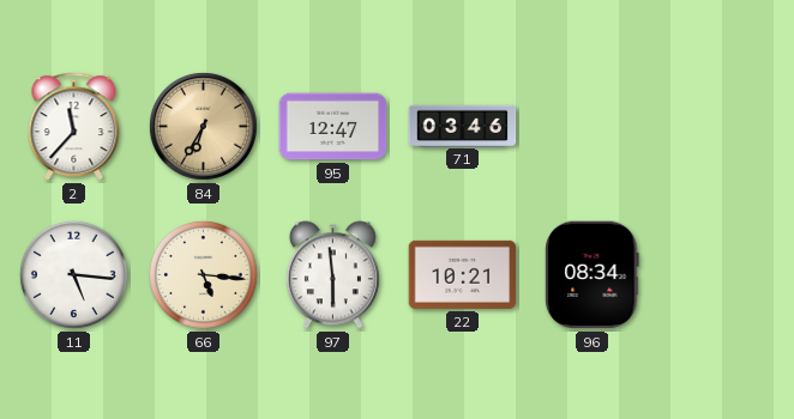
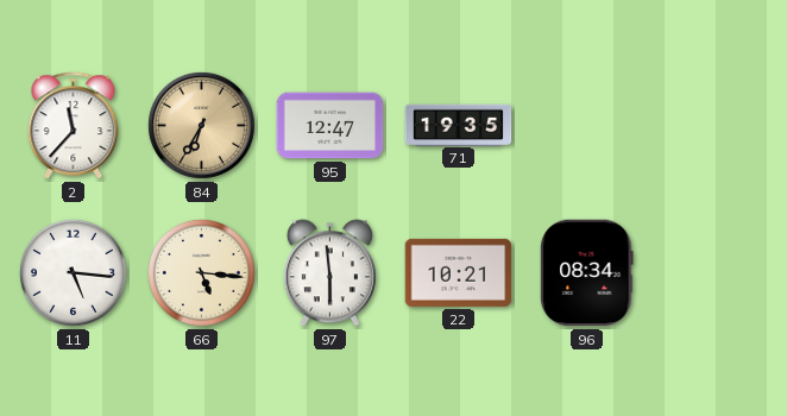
71: 03:46 -> 19:35 (459, 125)
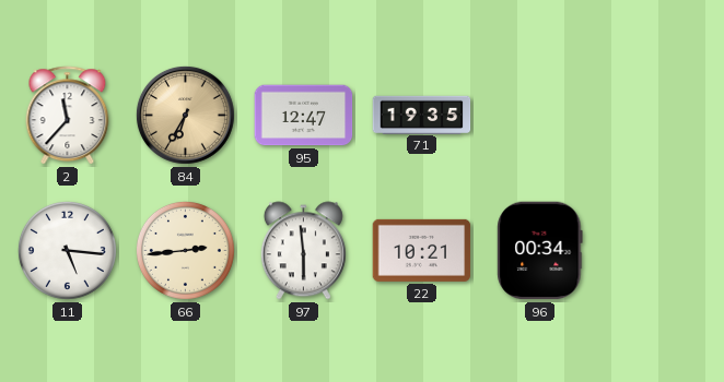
66: 5:16 -> 2:44 (185, 250)
96: 08:34 -> 00:34 (540, 251)
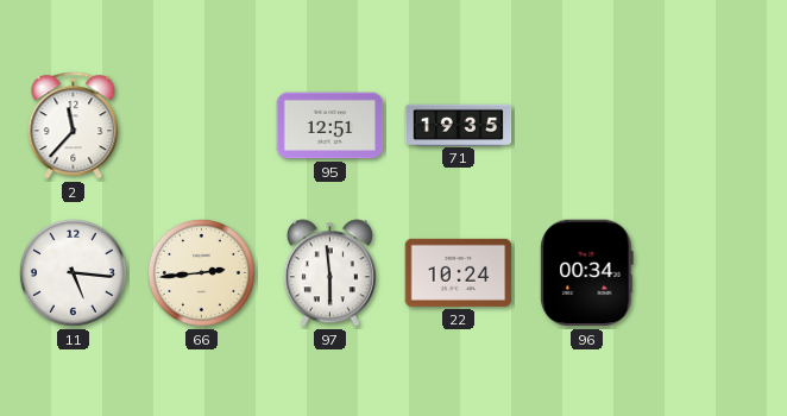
84: 6:35 -> none (185, 115)
95: 12:47 -> 12:51 (330, 126)
22: 10:21 -> 10:24 (459, 272)
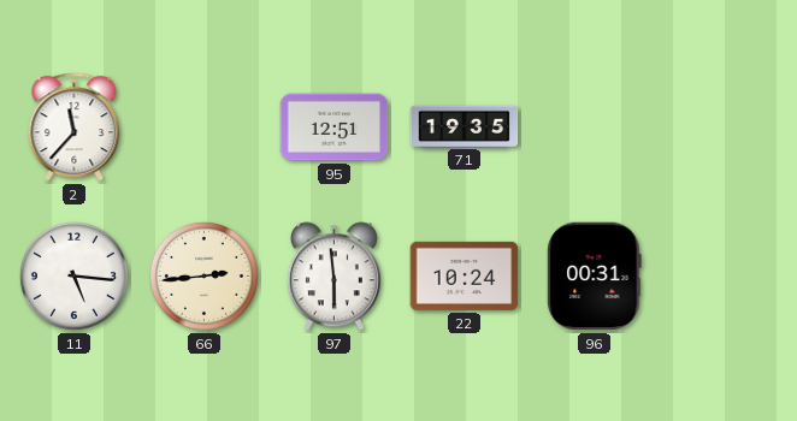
96: 00:34 -> 00:31 (595, 277)
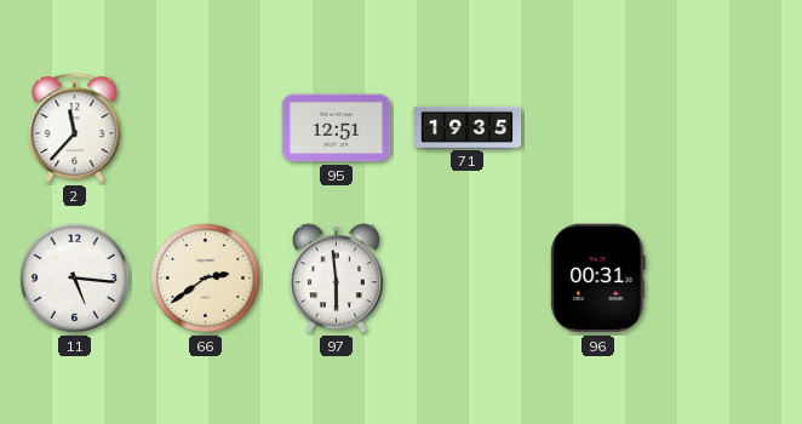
66: 2:44 -> 2:39 (205, 277)
22: 10:24 -> none (465, 275)
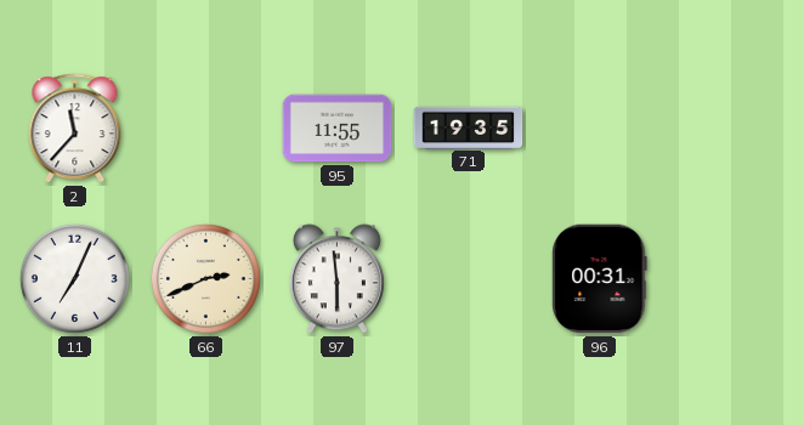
95: 12:51 -> 11:55 (338, 129)
11: 5:16 -> 7:04 (74, 278)
66: 2:39 -> 2:41 (205, 278)
